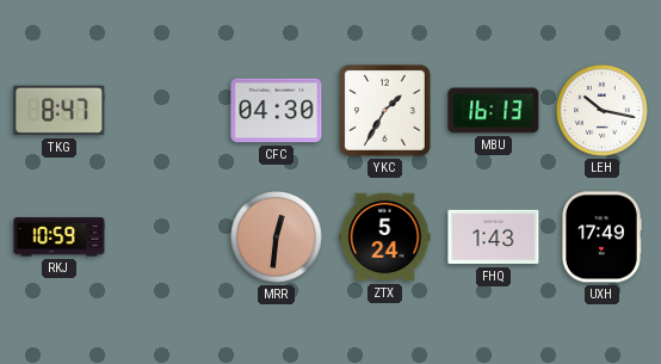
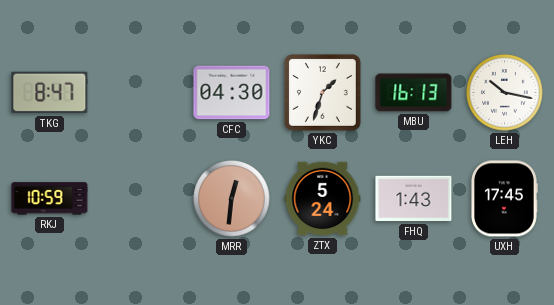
YKC: 1:35 -> 1:33 (322, 92)
UXH: 17:49 -> 17:45 (505, 199)
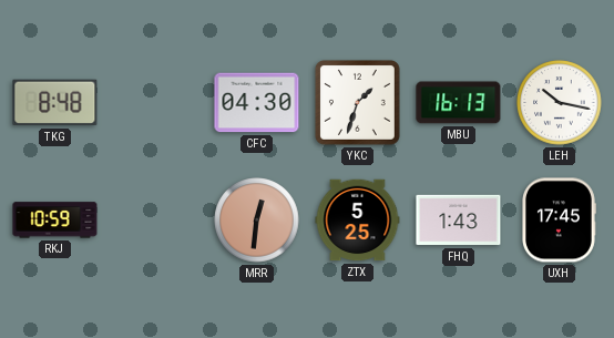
TKG: 8:47 -> 8:48 (55, 103)
ZTX: 5:24 -> 5:25 (358, 221)
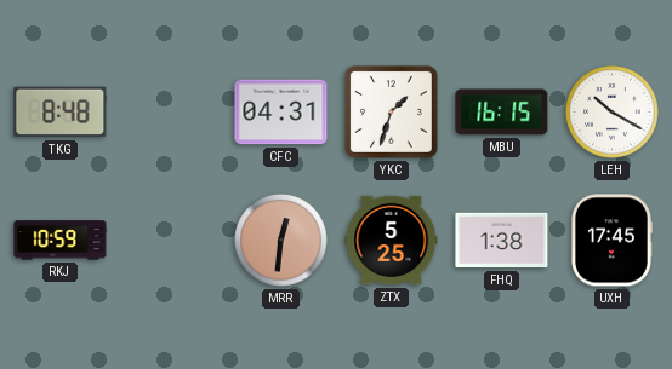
CFC: 04:30 -> 04:31 (281, 113)
MBU: 16:13 -> 16:15 (502, 113)
LEH: 10:17 -> 10:20 (613, 113)
FHQ: 1:43 -> 1:38 (502, 241)
